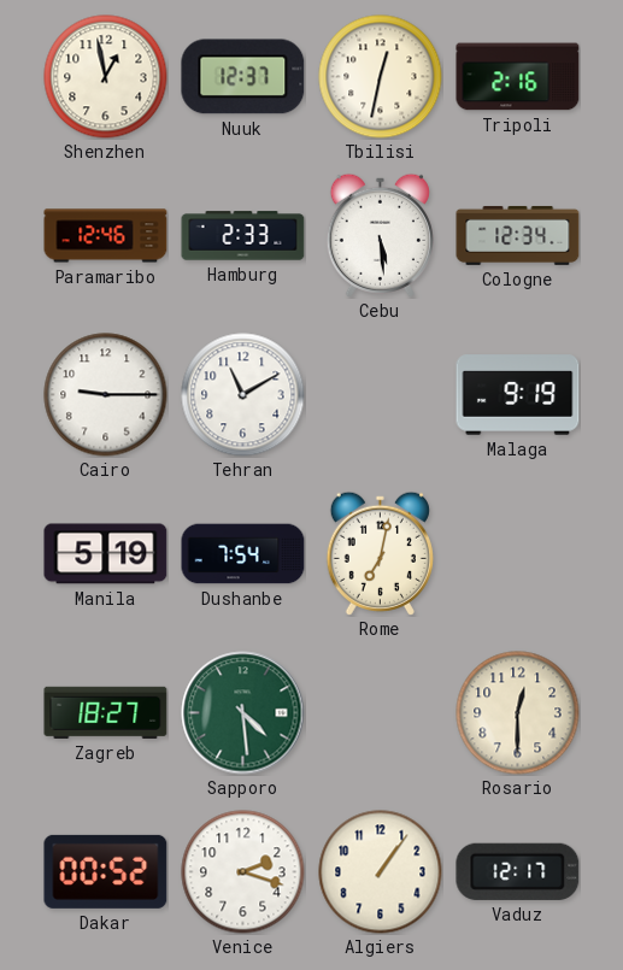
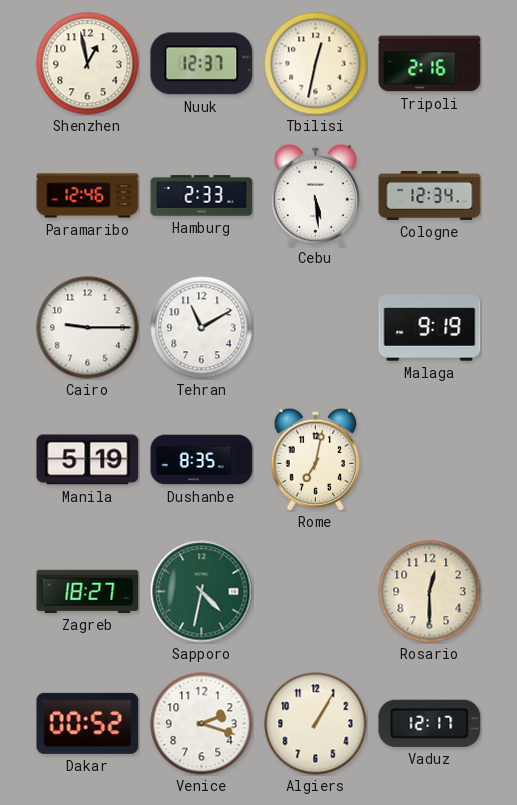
Dushanbe: 7:54 -> 8:35 (202, 460)
Sapporo: 4:29 -> 4:32 (202, 592)
Algiers: 1:06 -> 1:05 (316, 724)
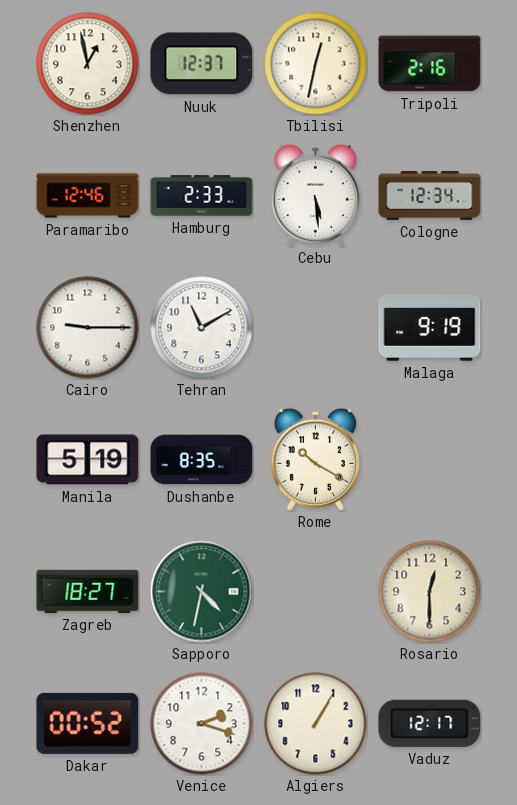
Rome: 7:02 -> 10:20 (315, 459)
